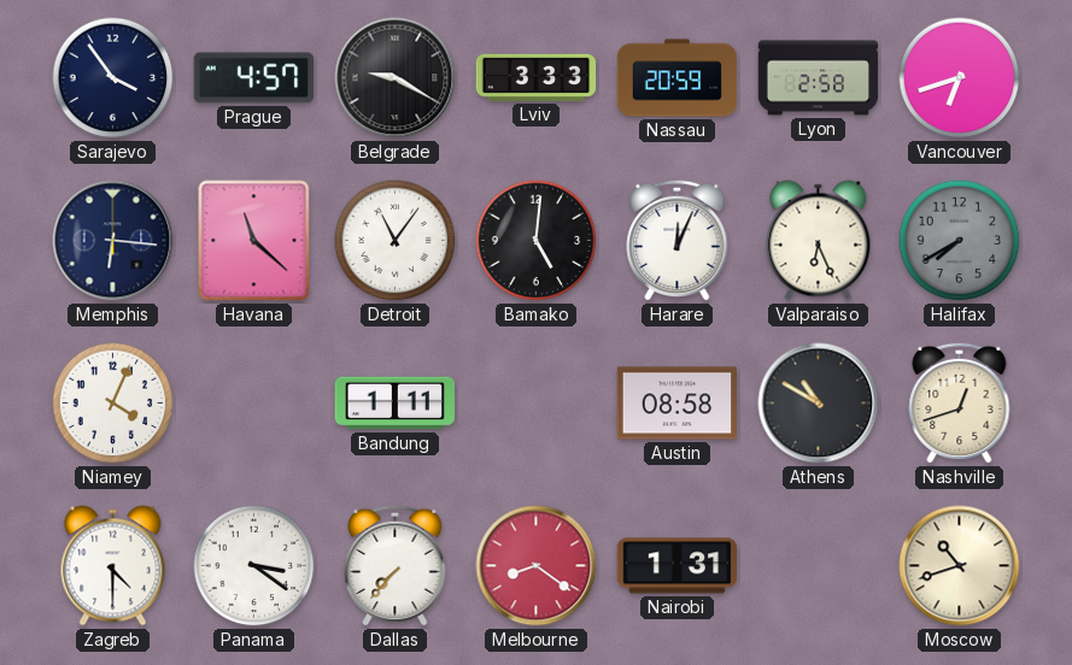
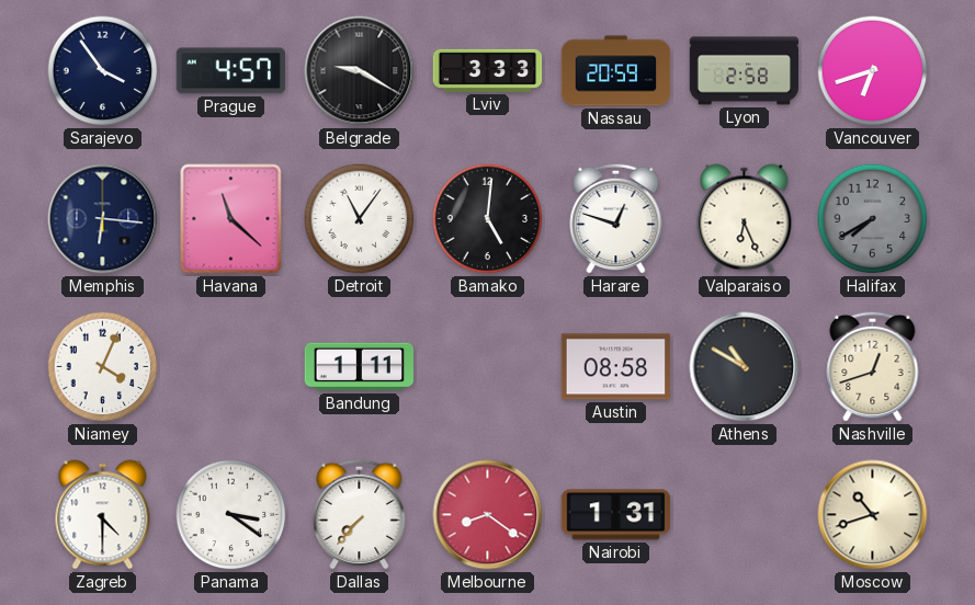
Harare: 12:04 -> 12:48 (616, 218)
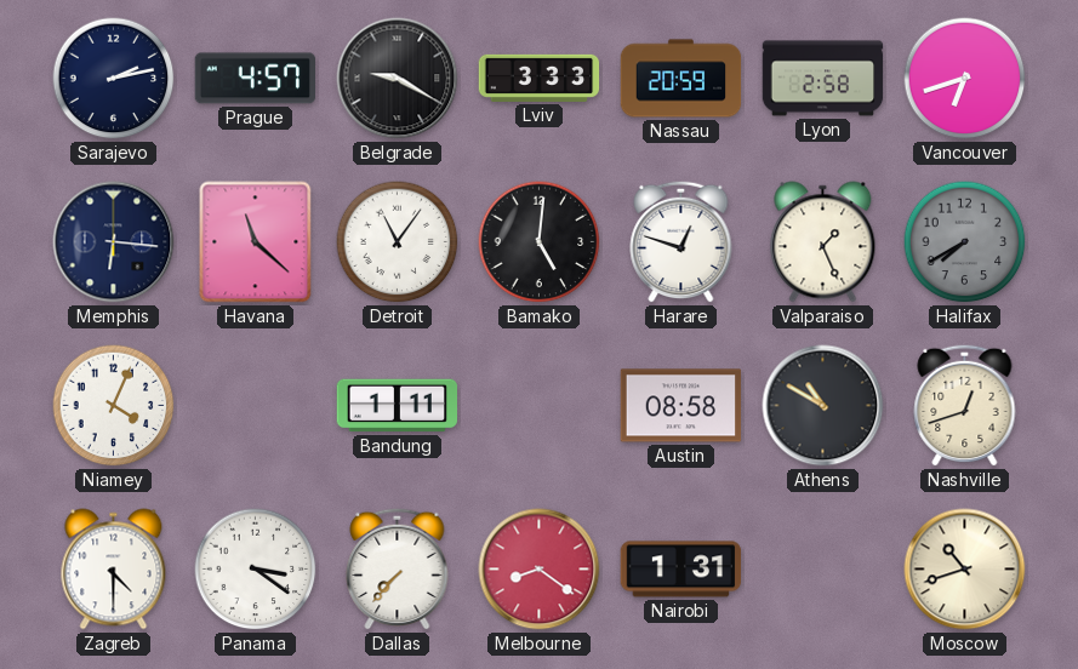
Sarajevo: 3:54 -> 2:13 (114, 79)
Valparaiso: 6:26 -> 1:26 (823, 242)
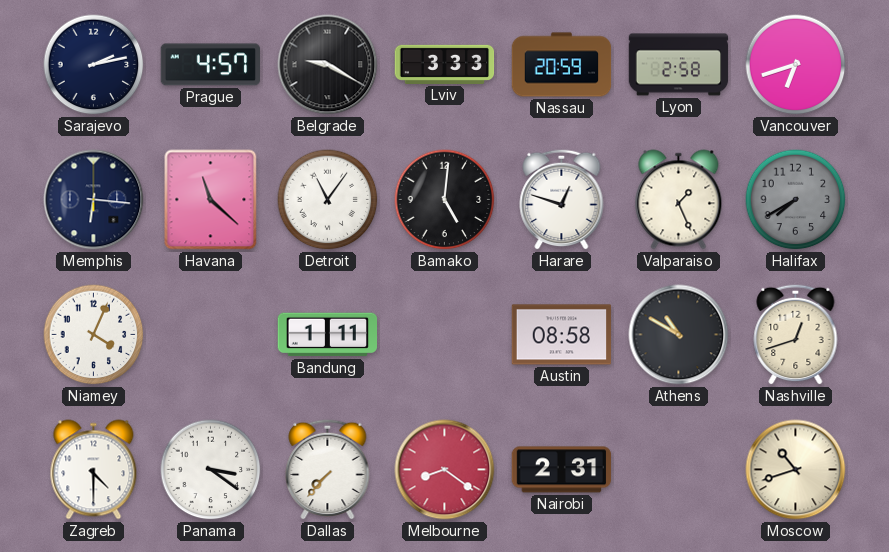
Nairobi: 1:31 -> 2:31 (562, 470)
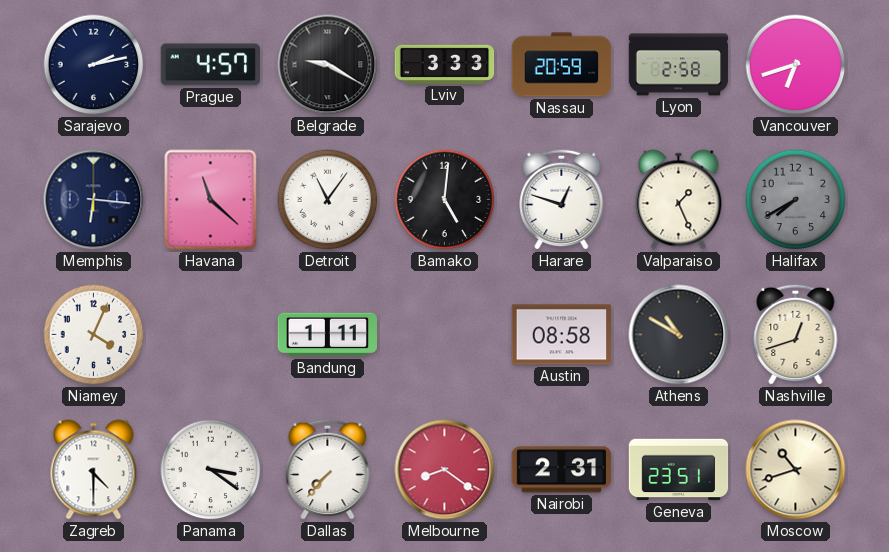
Geneva: none -> 23:51 (679, 470)
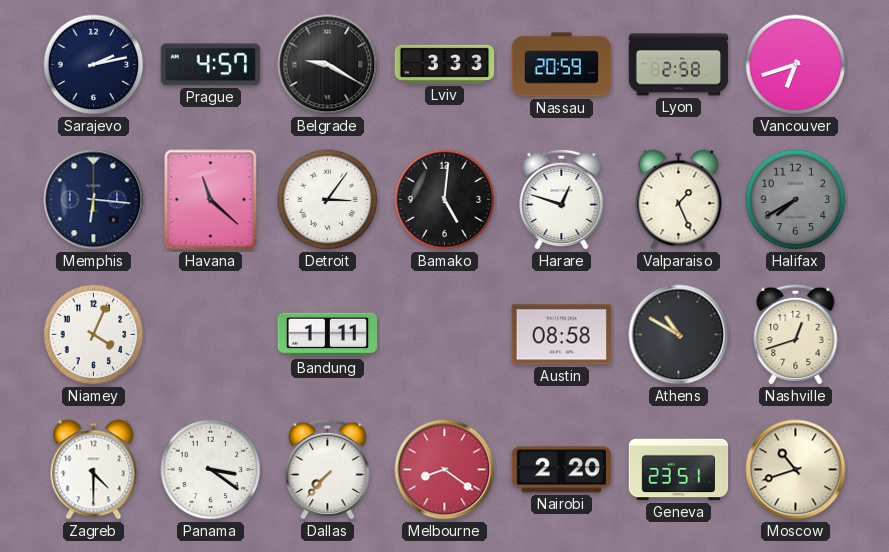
Detroit: 11:06 -> 3:06 (328, 200)
Nairobi: 2:31 -> 2:20 (562, 470)
